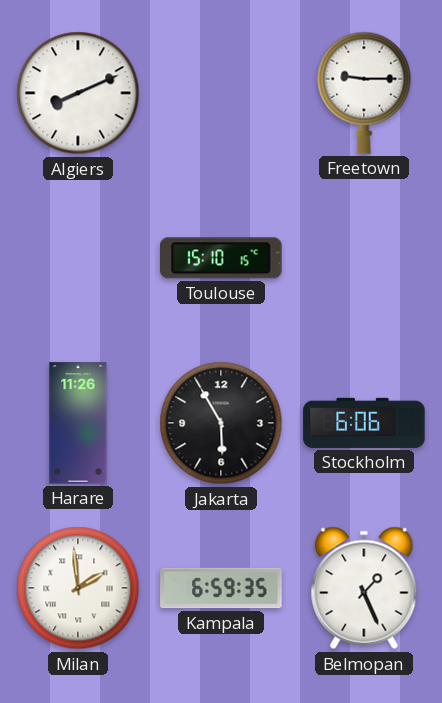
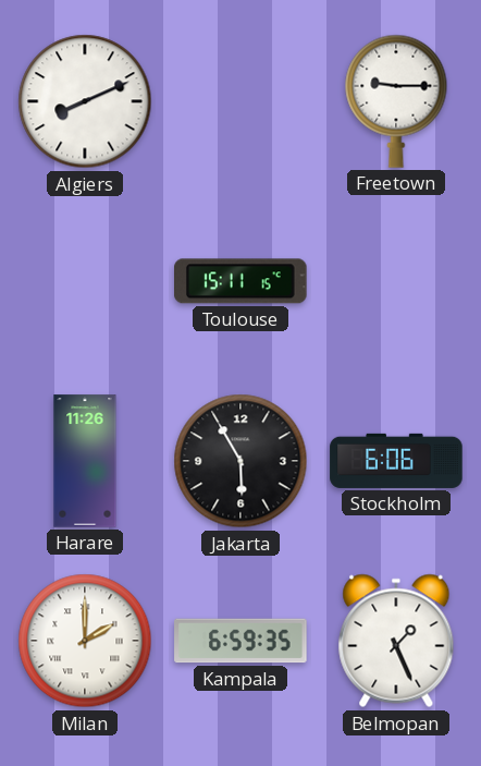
Toulouse: 15:10 -> 15:11 (242, 281)
Milan: 1:59 -> 2:00 (85, 641)
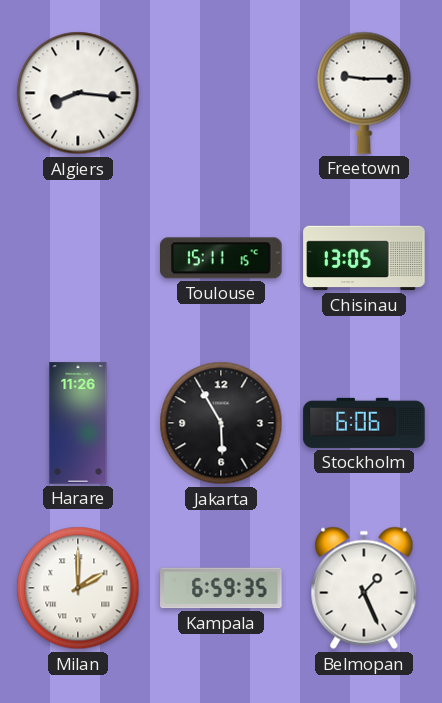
Algiers: 8:11 -> 8:16 (78, 93)
Chisinau: none -> 13:05 (364, 258)
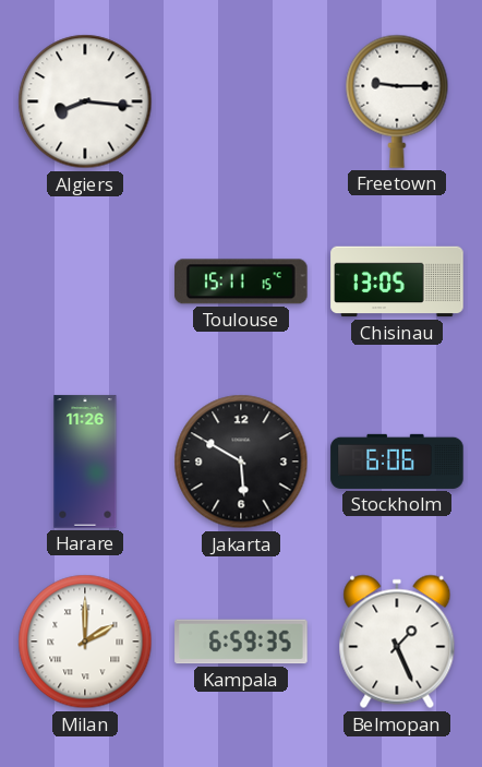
Jakarta: 5:55 -> 5:50 (241, 462)
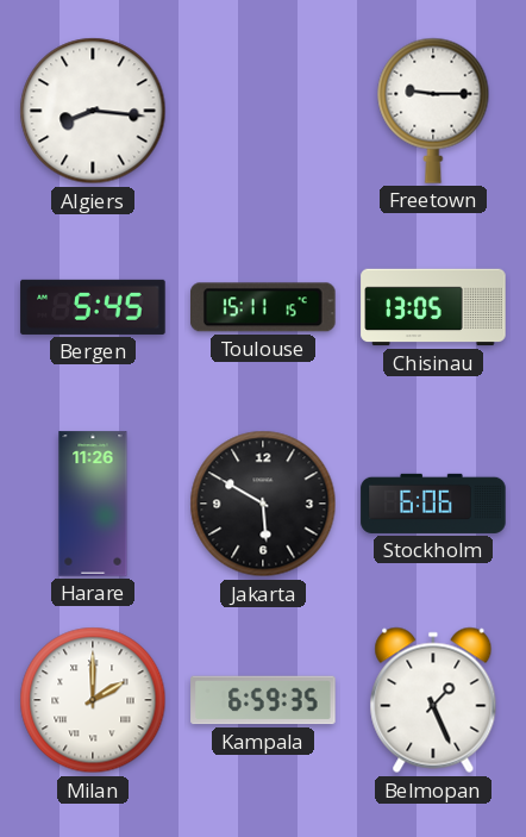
Bergen: none -> 5:45 (93, 307)
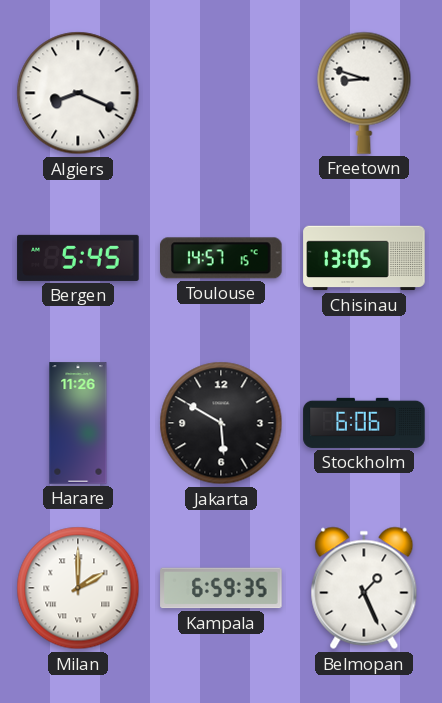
Algiers: 8:16 -> 8:19 (78, 93)
Freetown: 9:15 -> 8:48 (364, 93)
Toulouse: 15:11 -> 14:57 (222, 258)
